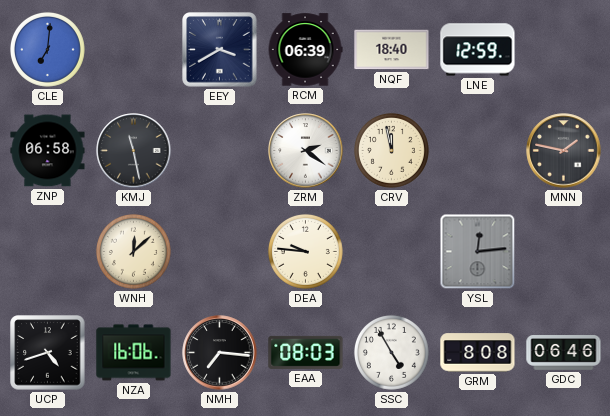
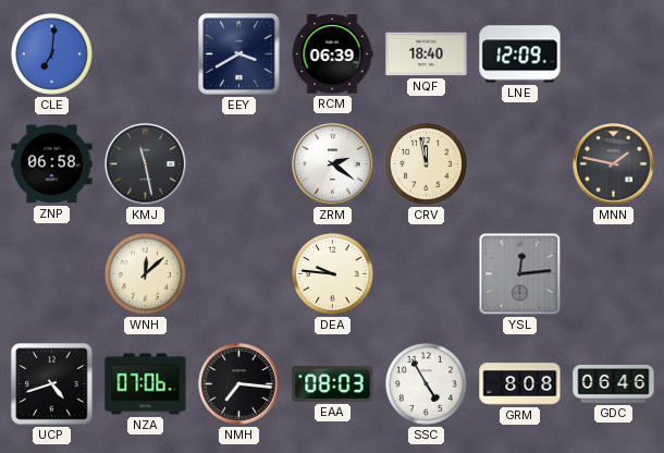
LNE: 12:59 -> 12:09 (520, 54)
NZA: 16:06 -> 07:06 (146, 384)
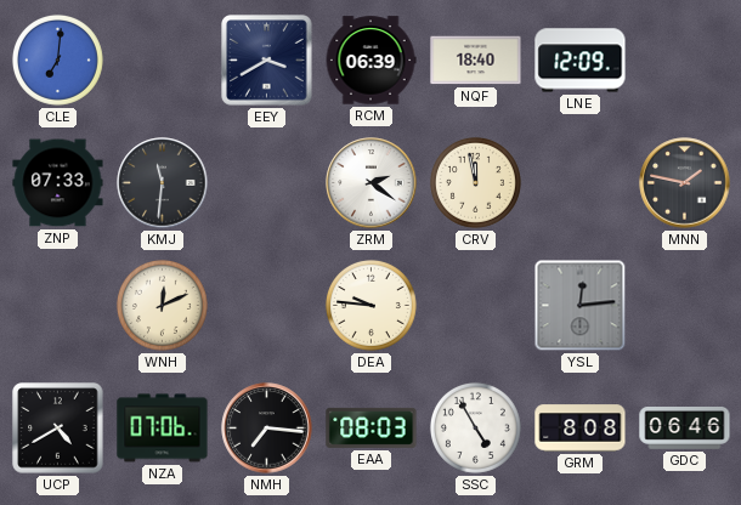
ZNP: 06:58 -> 07:33 (58, 183)
KMJ: 11:28 -> 11:31 (163, 183)
WNH: 12:08 -> 12:11 (162, 305)
UCP: 4:42 -> 4:40 (58, 429)
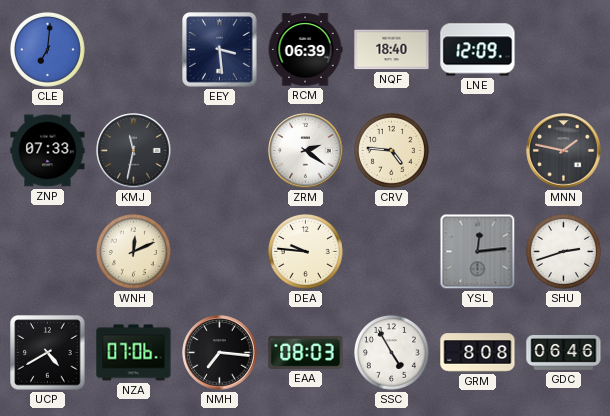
EEY: 3:40 -> 3:29 (220, 50)
KMJ: 11:31 -> 11:32 (134, 151)
CRV: 11:58 -> 4:46 (391, 150)
SHU: none -> 2:42 (563, 251)
